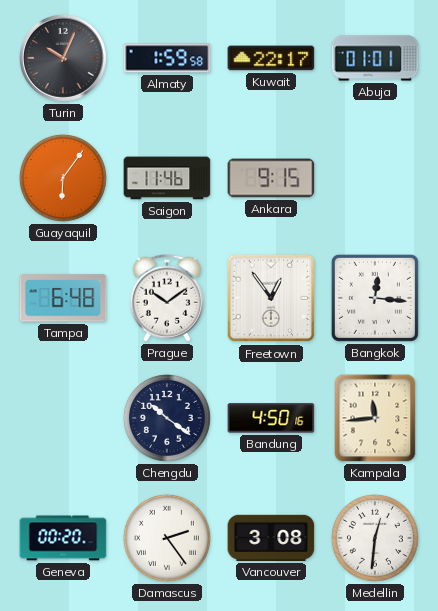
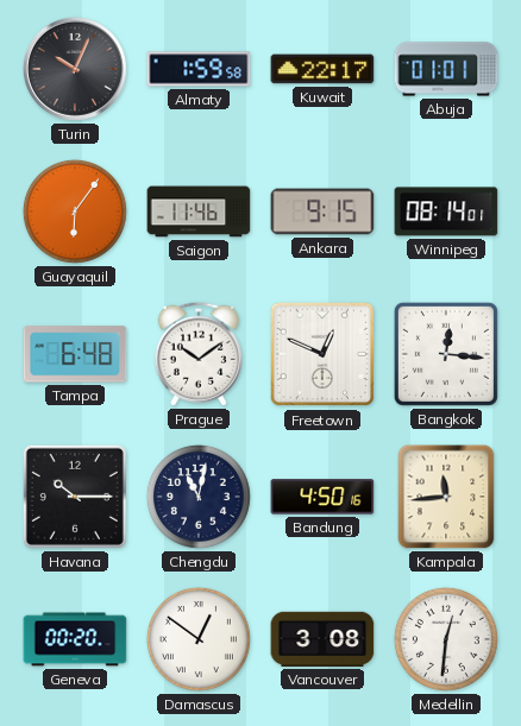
Winnipeg: none -> 08:14 (446, 212)
Freetown: 12:54 -> 12:49 (322, 354)
Havana: none -> 10:15 (75, 497)
Chengdu: 10:21 -> 11:02 (199, 497)
Damascus: 2:24 -> 12:51 (199, 639)
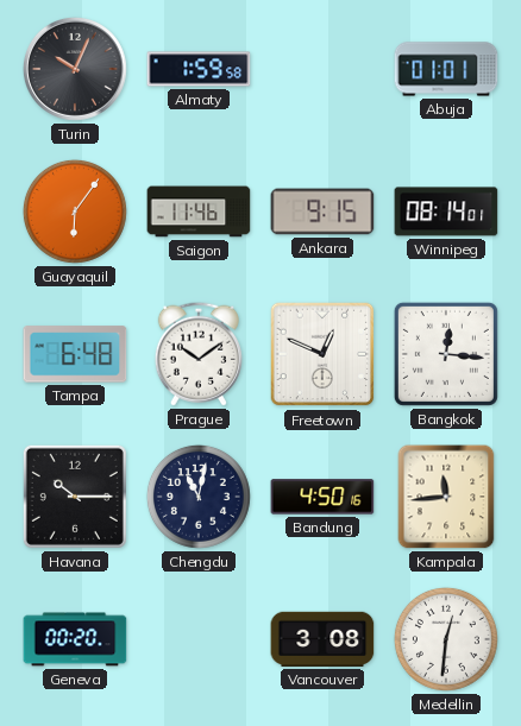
Kuwait: 22:17 -> none (322, 69)
Damascus: 12:51 -> none (199, 639)
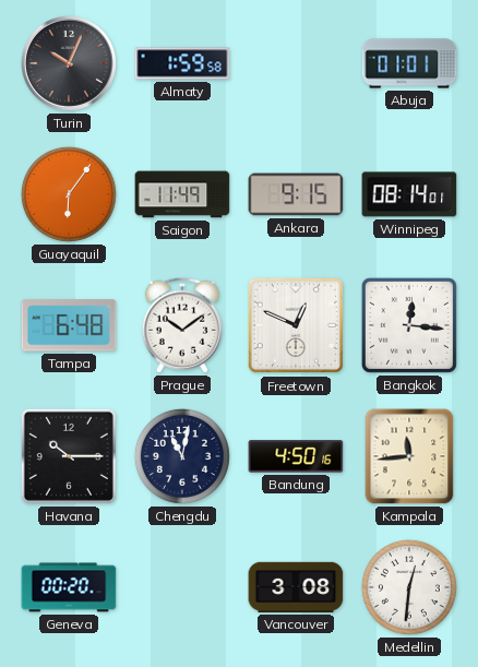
Saigon: 11:46 -> 11:49 (182, 194)
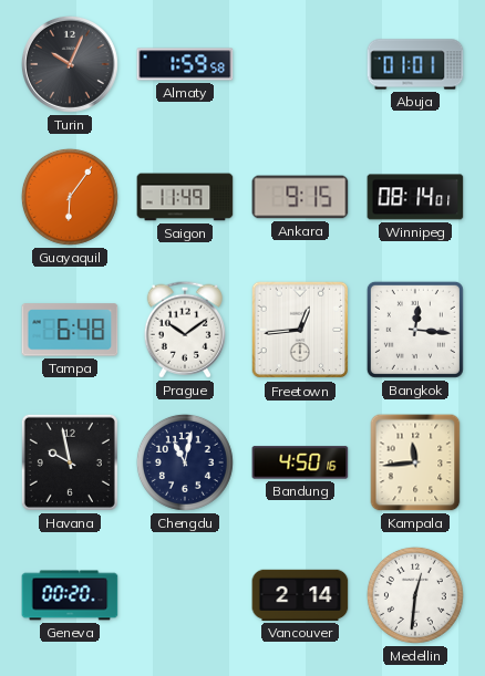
Freetown: 12:49 -> 12:44 (300, 330)
Havana: 10:15 -> 9:58 (70, 462)
Vancouver: 3:08 -> 2:14 (300, 595)
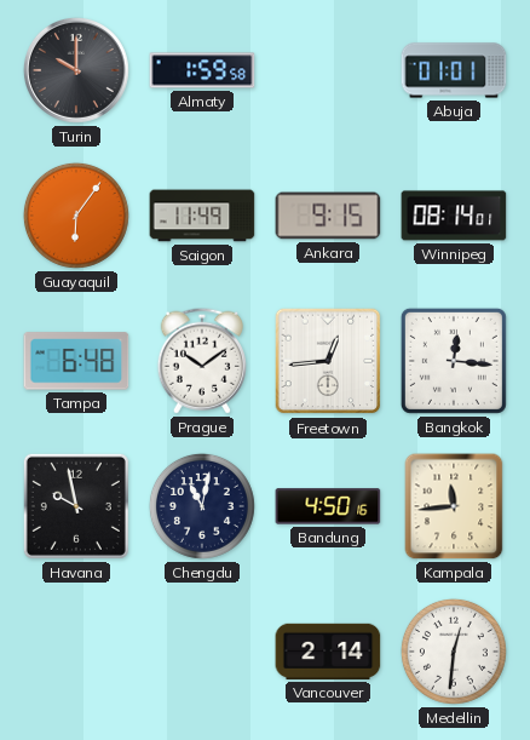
Turin: 10:04 -> 10:00 (76, 70)
Geneva: 00:20 -> none (70, 595)
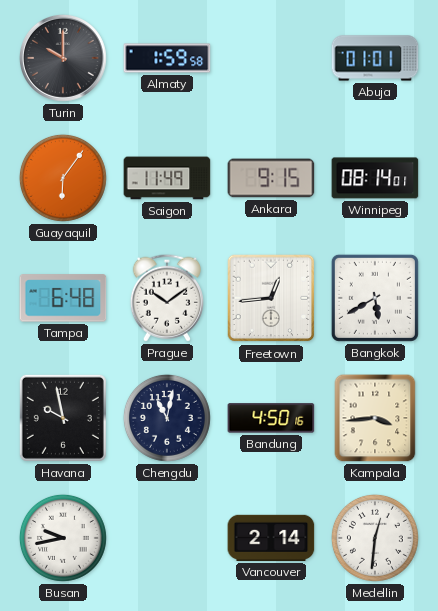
Bangkok: 12:16 -> 5:40 (375, 298)
Kampala: 11:44 -> 3:44 (375, 418)
Busan: none -> 9:43 (63, 538)
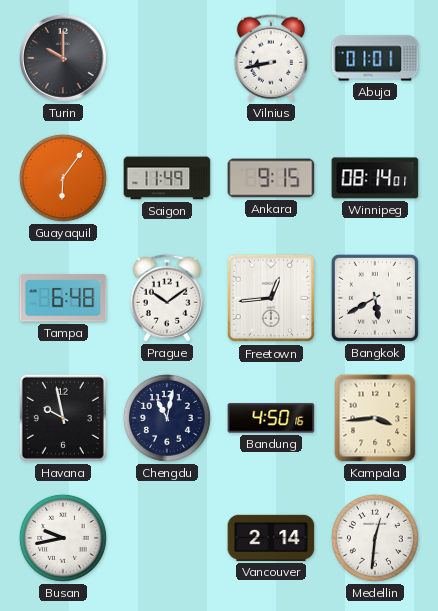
Almaty: 1:59 -> none (167, 58)
Vilnius: none -> 8:43 (271, 58)
